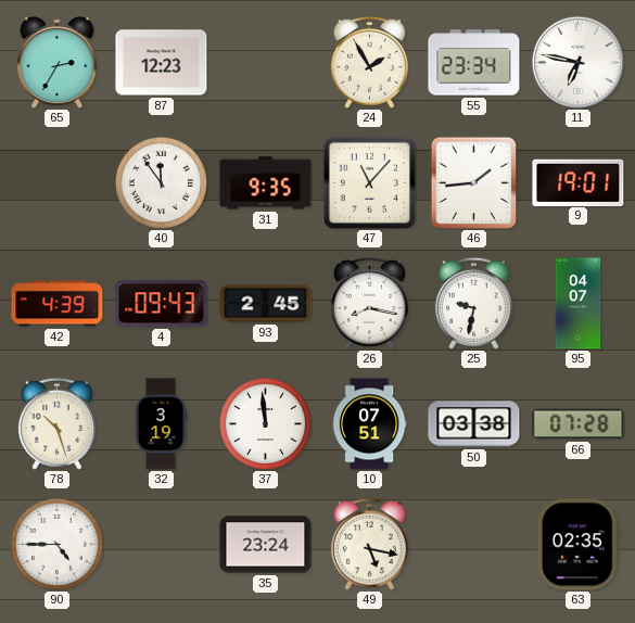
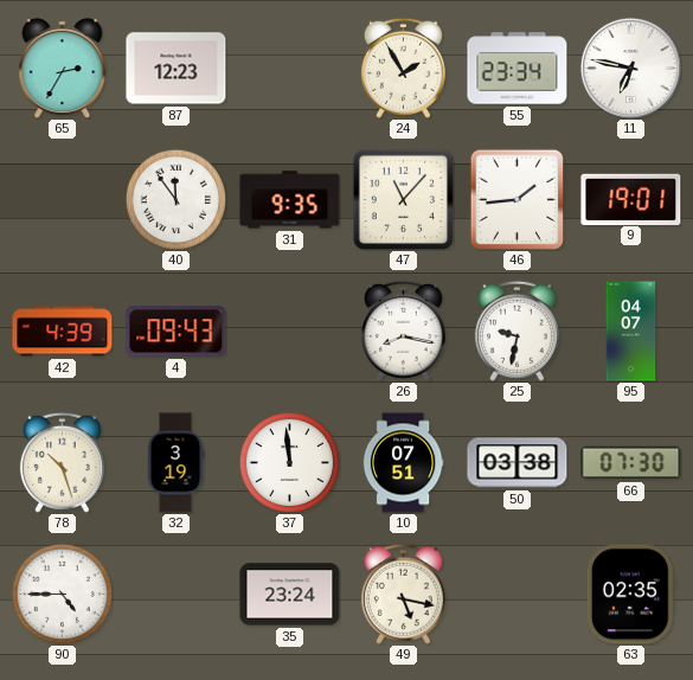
93: 2:45 -> none (266, 304)
66: 07:28 -> 07:30 (631, 463)
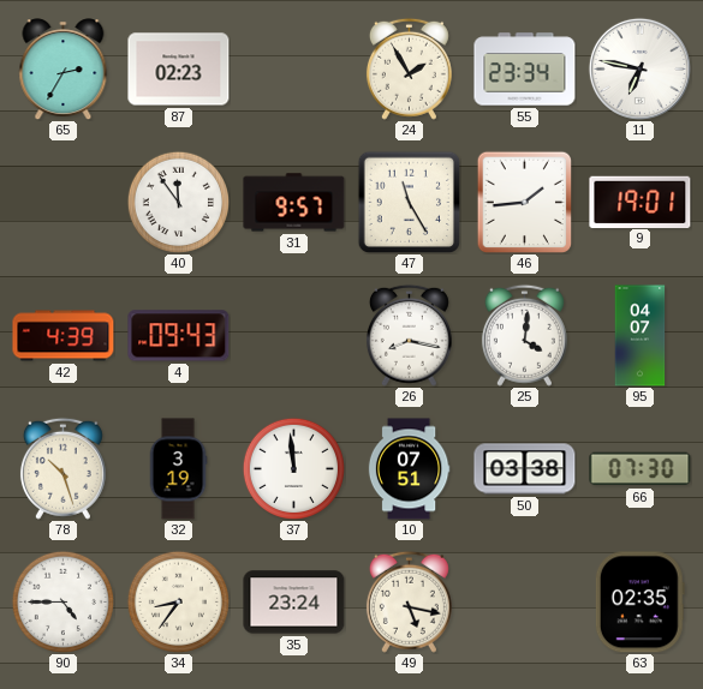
87: 12:23 -> 02:23 (179, 70)
31: 9:35 -> 9:57 (294, 203)
47: 11:07 -> 11:25 (409, 202)
25: 9:32 -> 4:01 (524, 335)
34: none -> 8:36 (178, 601)
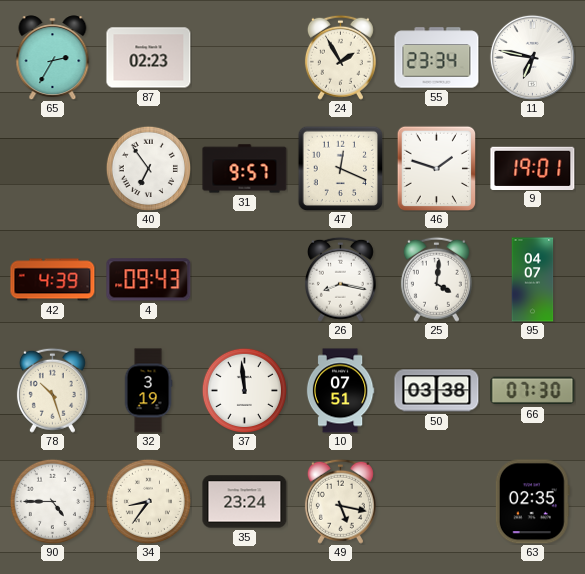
40: 11:54 -> 6:54 (148, 168)
47: 11:25 -> 12:19 (340, 168)
46: 1:44 -> 1:48 (437, 168)
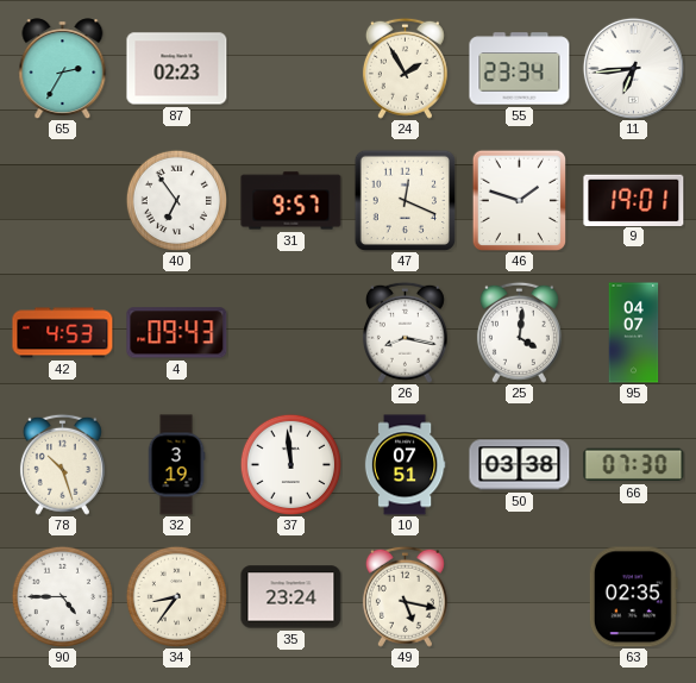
11: 6:47 -> 6:44 (633, 68)
42: 4:39 -> 4:53 (63, 333)
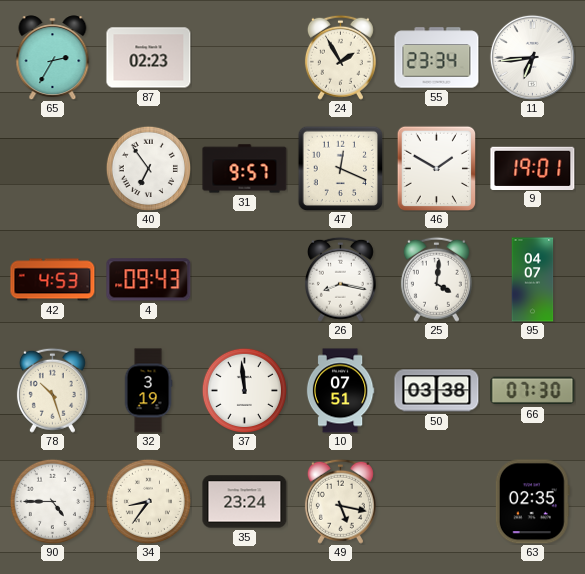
46: 1:48 -> 1:50 (437, 168)
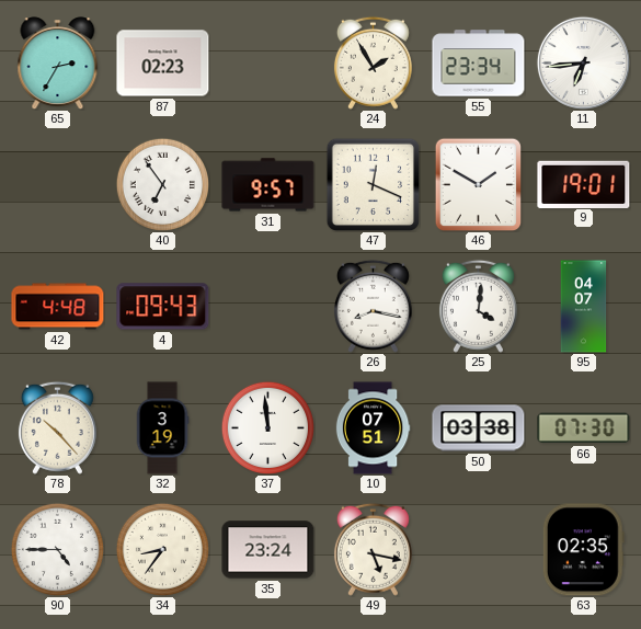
42: 4:53 -> 4:48 (58, 307)
78: 10:27 -> 10:23 (57, 427)
